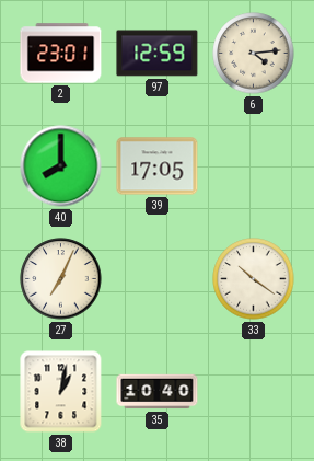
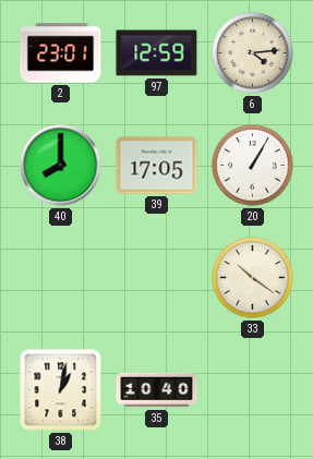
20: none -> 1:05 (253, 166)
27: 7:04 -> none (61, 279)
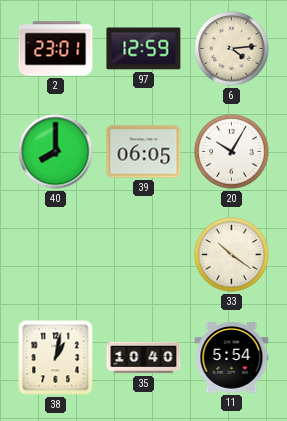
39: 17:05 -> 06:05 (144, 152)
20: 1:05 -> 10:05 (232, 152)
11: none -> 5:54 (232, 358)
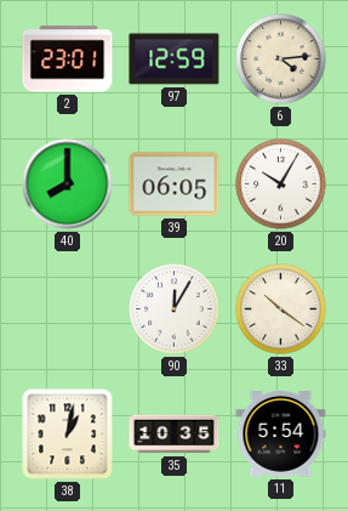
90: none -> 12:05 (175, 310)
35: 10:40 -> 10:35 (175, 435)
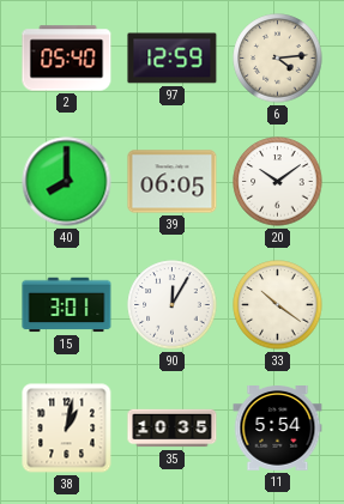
2: 23:01 -> 05:40 (67, 59)
20: 10:05 -> 10:09 (278, 182)
15: none -> 3:01 (67, 305)
